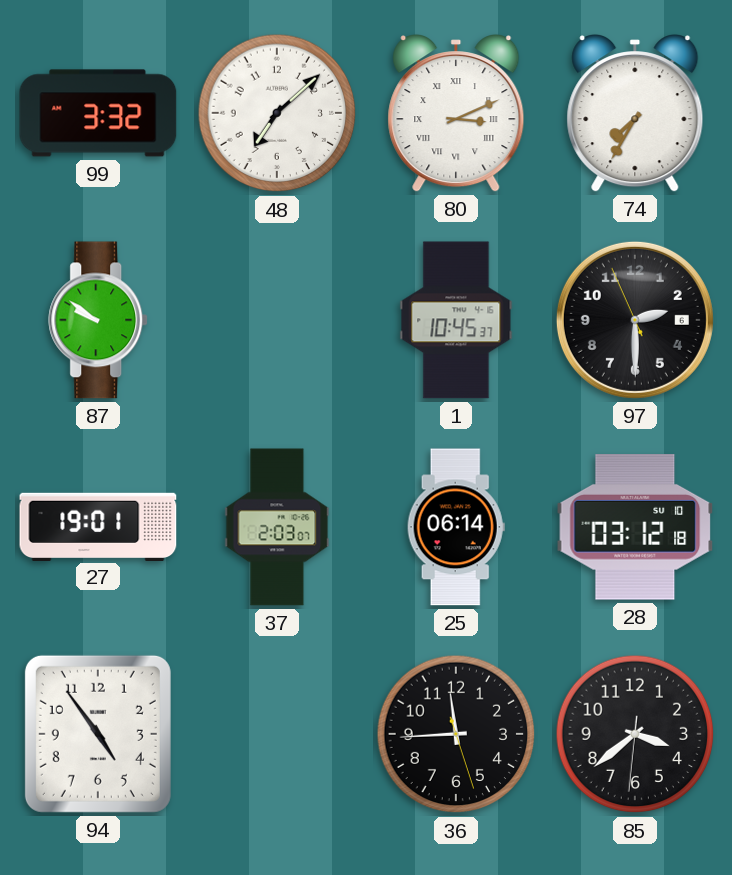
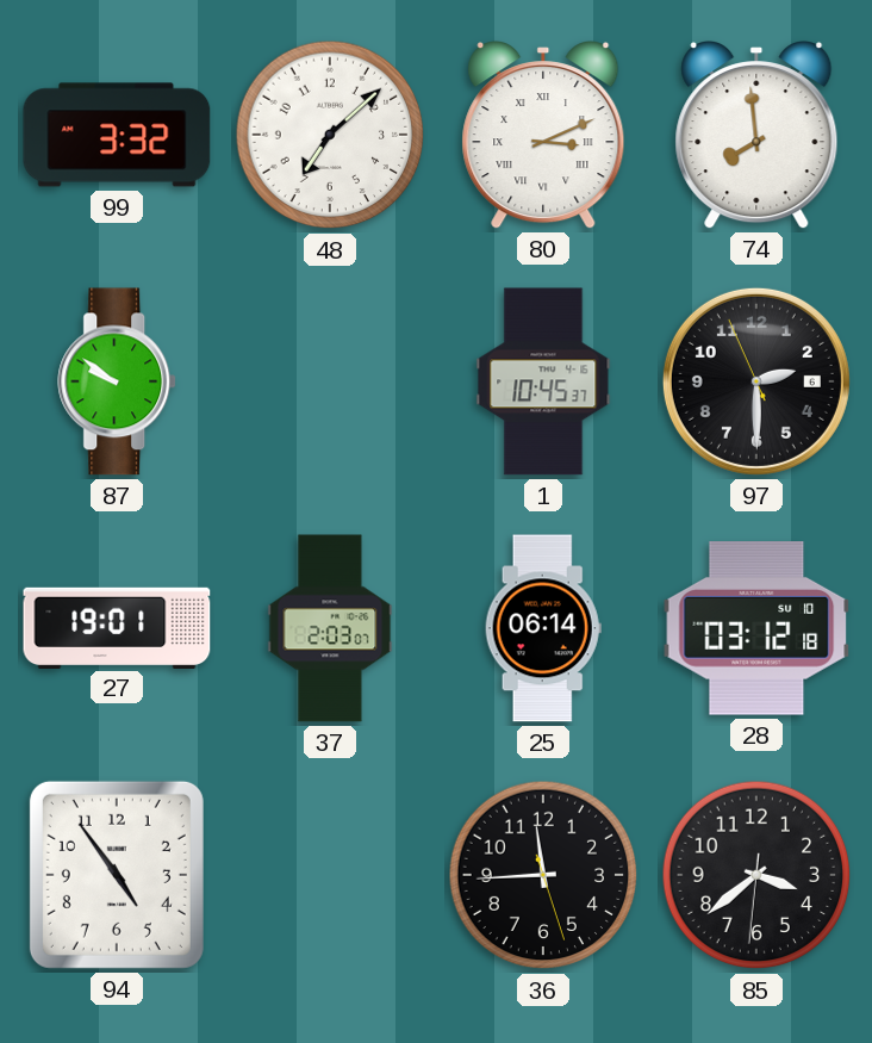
74: 7:35 -> 7:59 (756, 136)
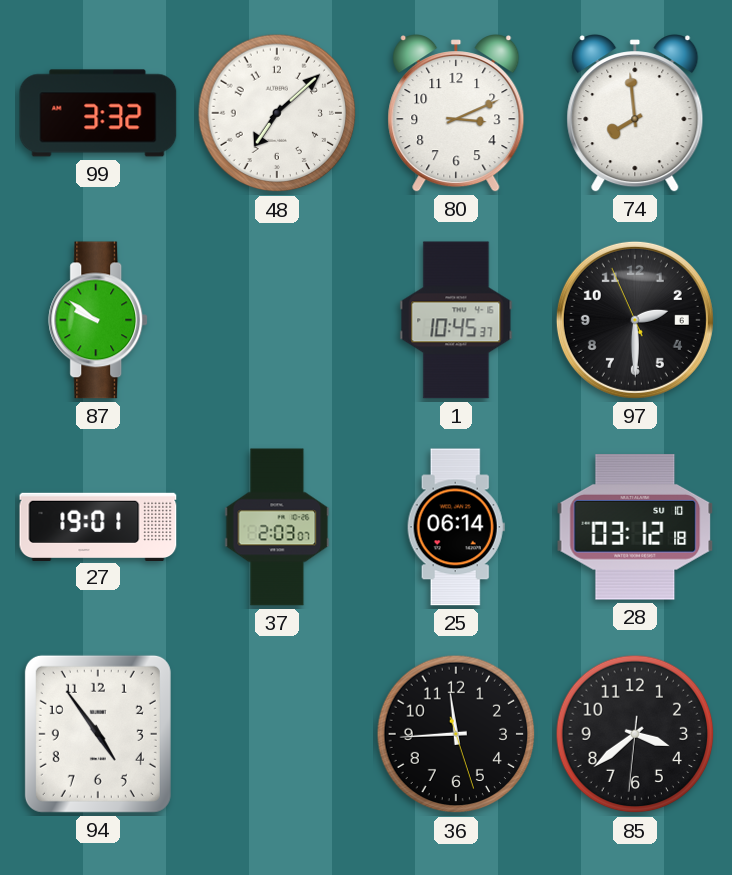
80 numerals: Roman -> Arabic (456, 114)
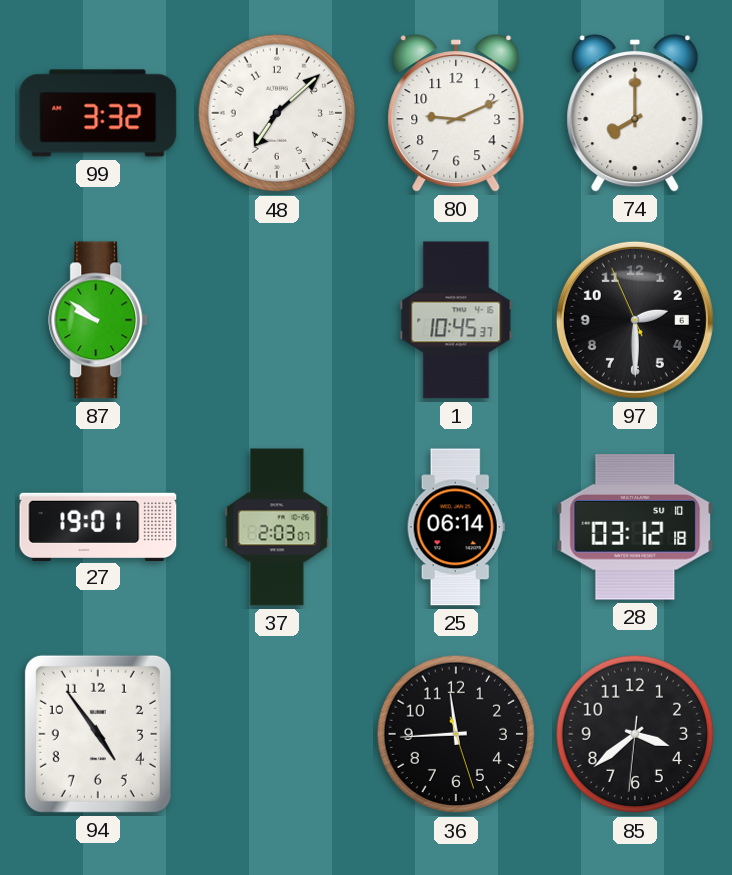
80: 3:11 -> 9:11 (456, 114)
74: 7:59 -> 8:00 (635, 114)
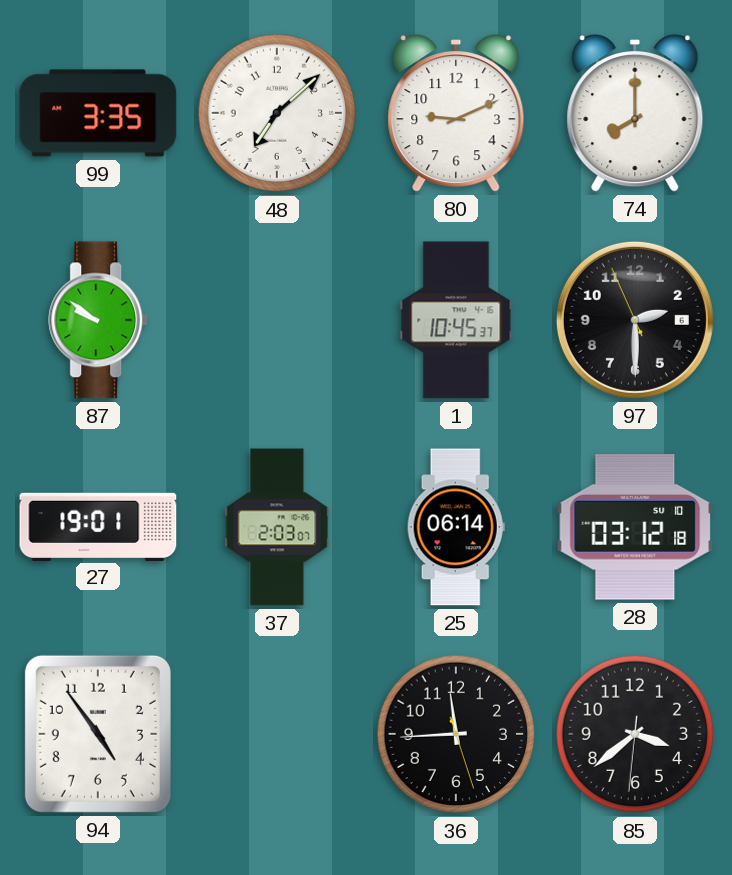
99: 3:32 -> 3:35 (98, 113)
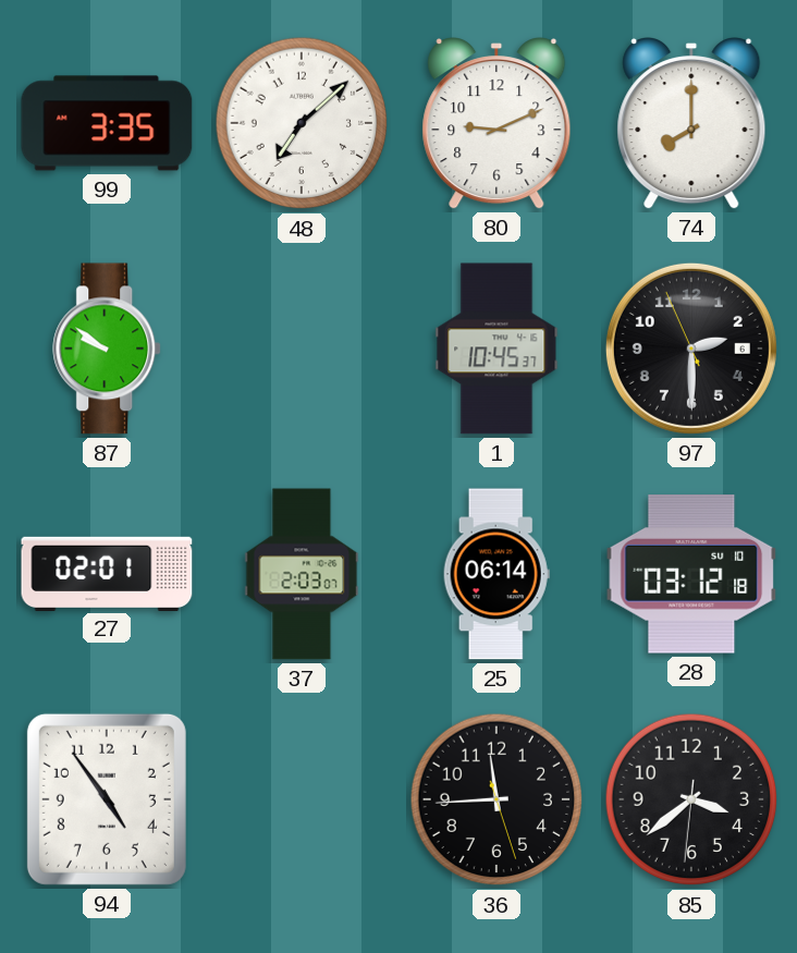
27: 19:01 -> 02:01 (107, 573)
